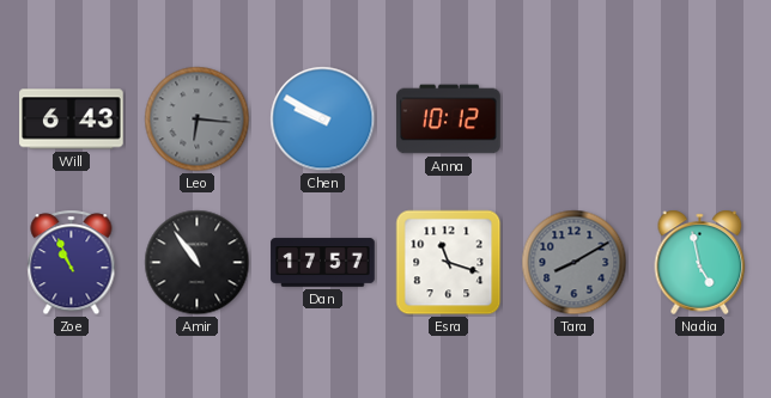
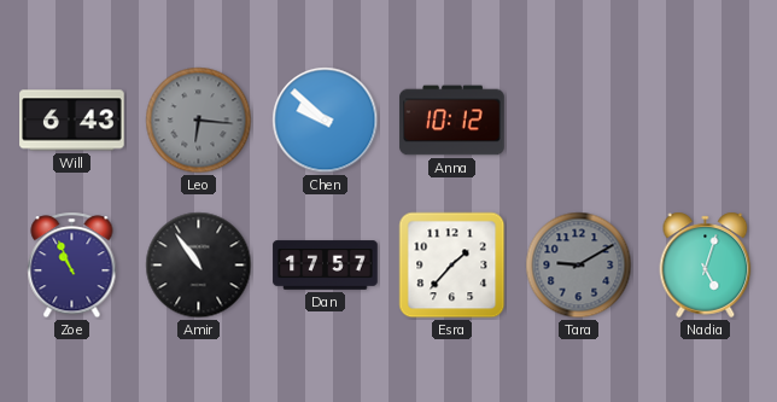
Chen: 9:50 -> 9:52 (326, 121)
Esra: 11:18 -> 1:37 (452, 266)
Tara: 8:10 -> 9:10 (579, 266)
Nadia: 4:58 -> 5:03 (706, 264)
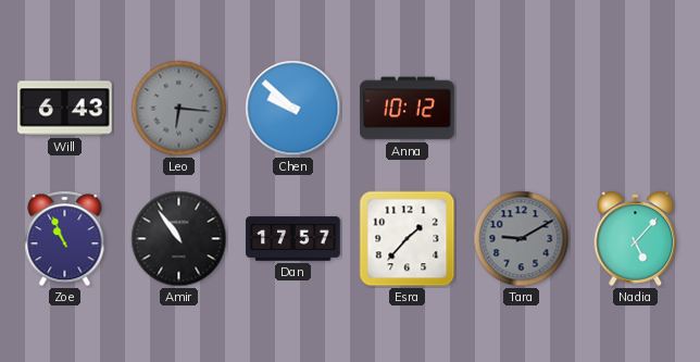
Nadia: 5:03 -> 5:07 (636, 238)
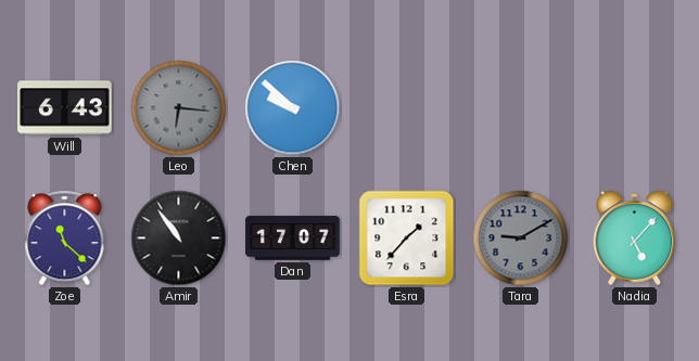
Anna: 10:12 -> none (408, 109)
Zoe: 10:56 -> 11:22 (65, 238)
Dan: 17:57 -> 17:07 (293, 238)
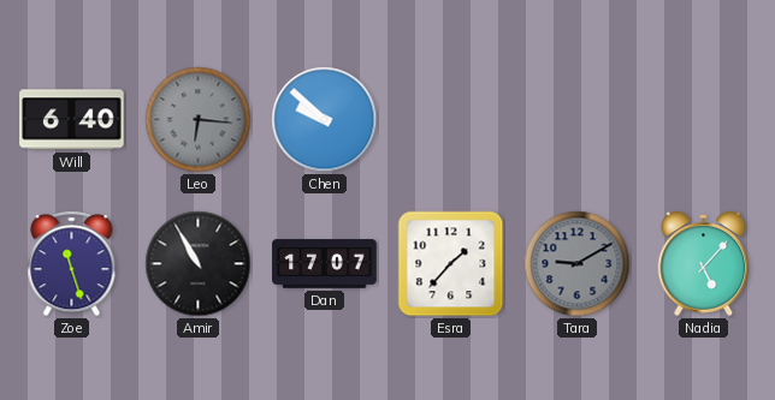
Will: 6:43 -> 6:40 (72, 120)
Zoe: 11:22 -> 11:27 (72, 264)
Amir: 10:54 -> 10:55 (199, 264)
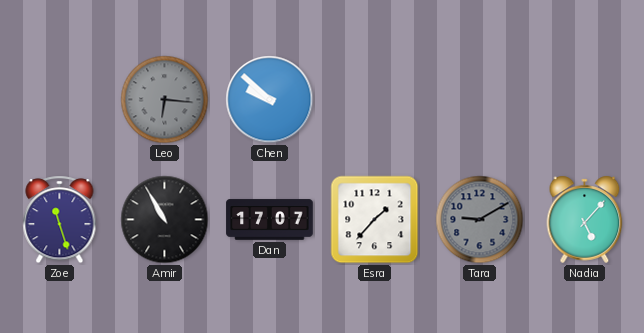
Will: 6:40 -> none (72, 120)
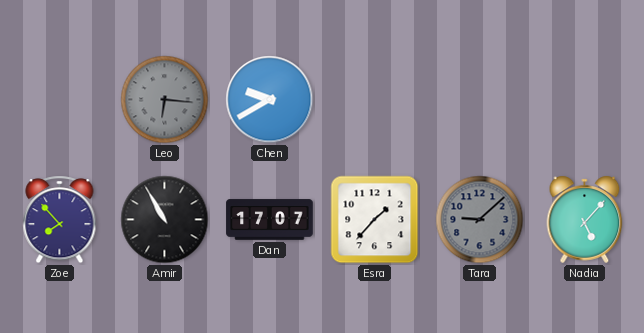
Chen: 9:52 -> 9:40 (270, 100)
Zoe: 11:27 -> 7:53 (60, 220)
Tara: 9:10 -> 9:08 (480, 220)
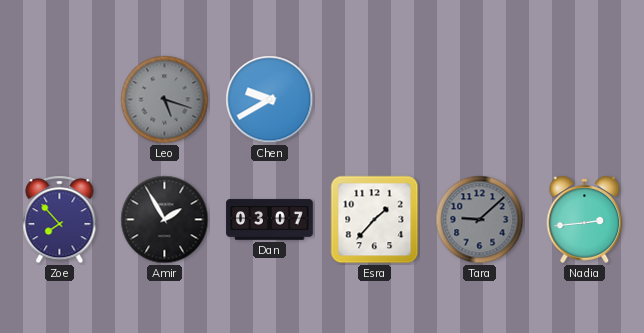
Leo: 6:16 -> 5:18 (165, 100)
Amir: 10:55 -> 1:55 (165, 220)
Dan: 17:07 -> 03:07 (270, 220)
Nadia: 5:07 -> 2:44 (585, 219)
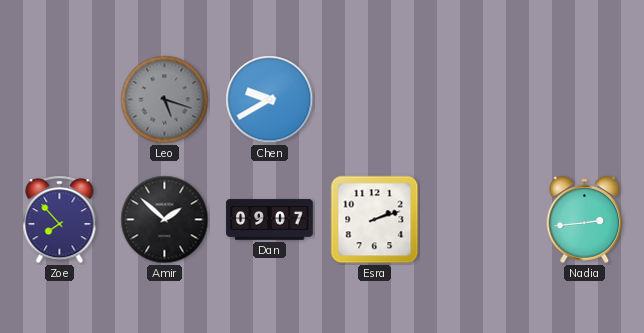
Amir: 1:55 -> 1:52 (165, 220)
Dan: 03:07 -> 09:07 (270, 220)
Esra: 1:37 -> 2:12 (375, 220)
Tara: 9:08 -> none (480, 220)
